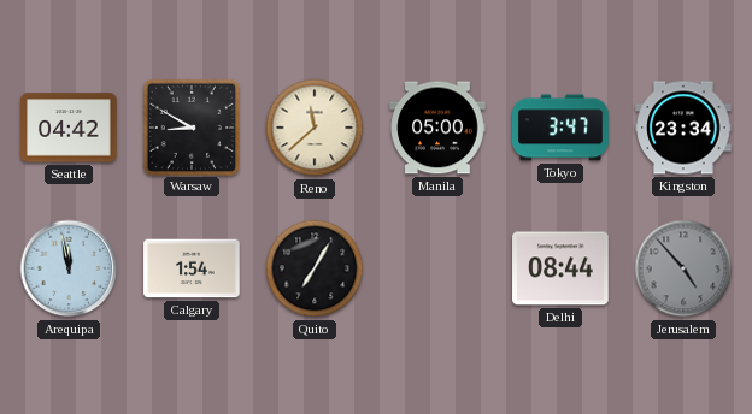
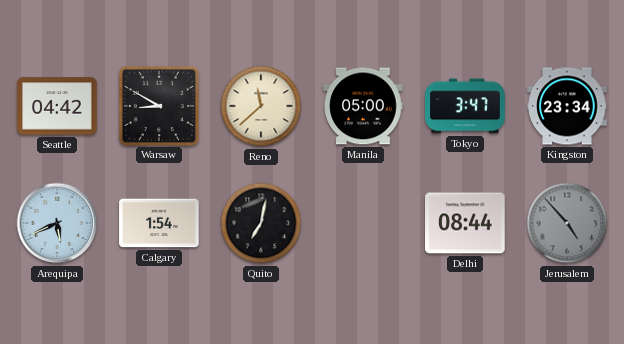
Arequipa: 11:58 -> 5:41 (57, 223)
Quito: 7:05 -> 7:02 (261, 223)
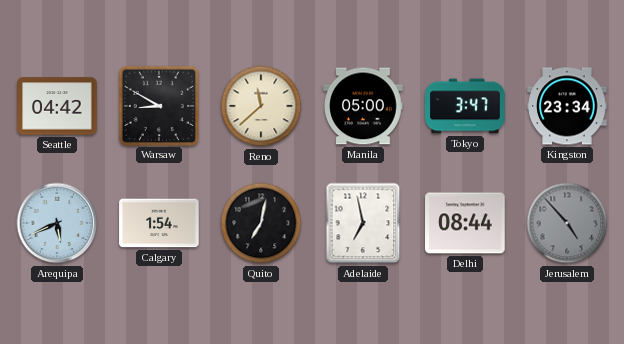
Adelaide: none -> 6:58 (363, 223)
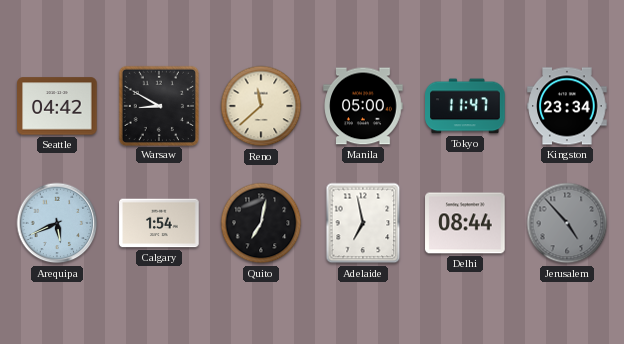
Tokyo: 3:47 -> 11:47 (465, 106)
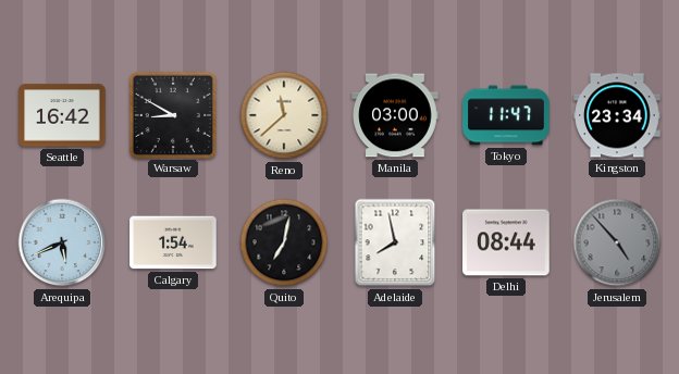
Seattle: 04:42 -> 16:42 (62, 115)
Manila: 05:00 -> 03:00 (395, 115)
Adelaide: 6:58 -> 7:58 (395, 242)
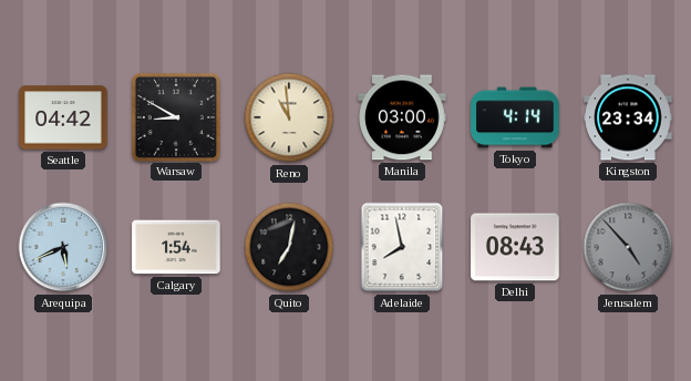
Seattle: 16:42 -> 04:42 (63, 117)
Reno: 11:38 -> 10:59 (289, 117)
Tokyo: 11:47 -> 4:14 (515, 117)
Delhi: 08:44 -> 08:43 (515, 247)
